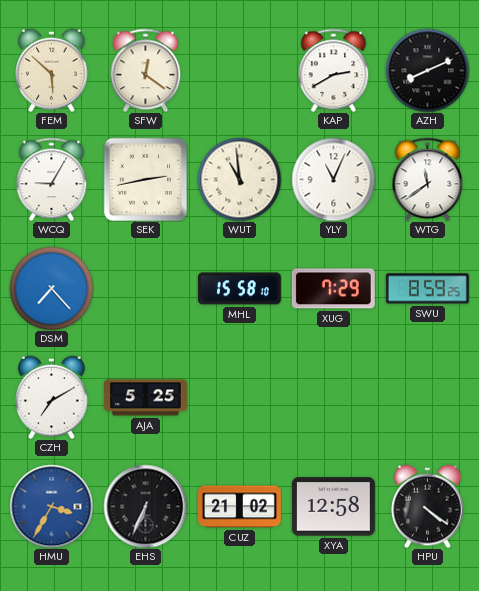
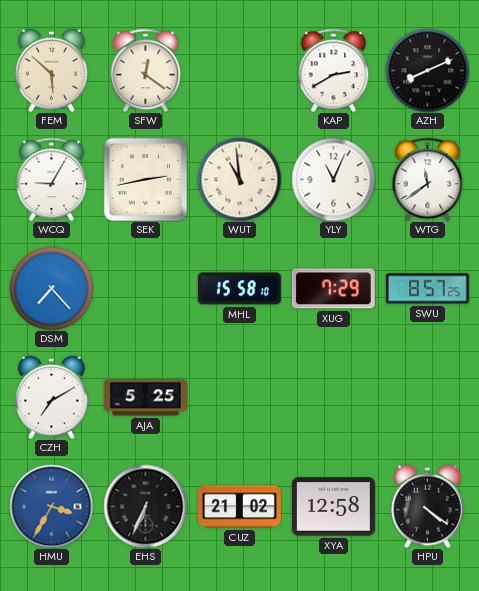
SWU: 8:59 -> 8:57 (427, 289)
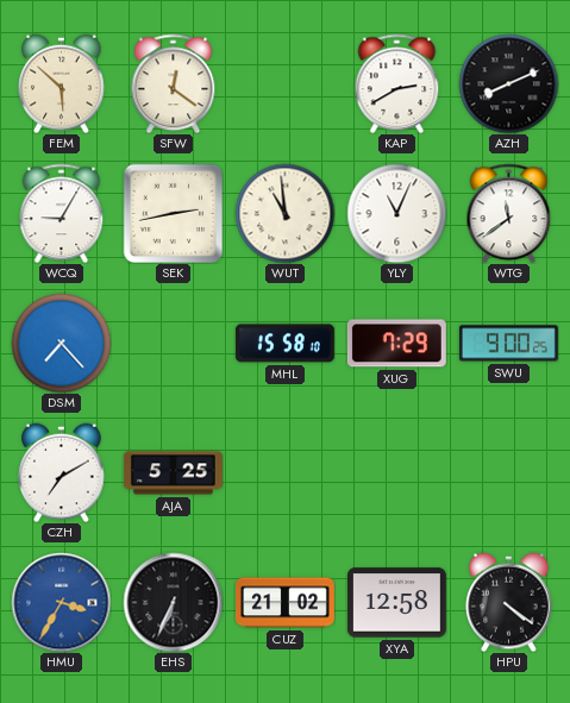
SWU: 8:57 -> 9:00 (508, 344)
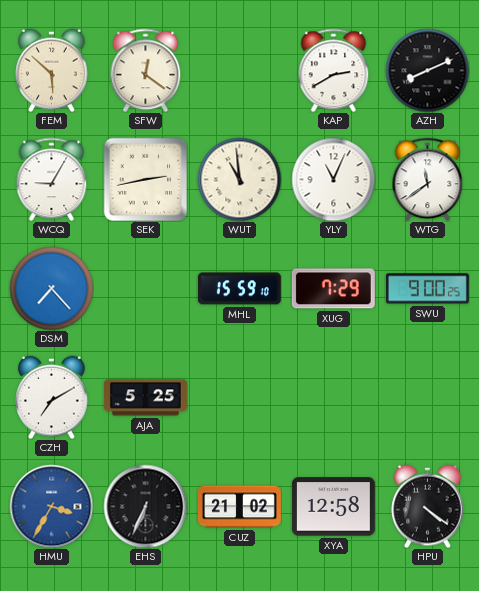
MHL: 15:58 -> 15:59 (239, 289)
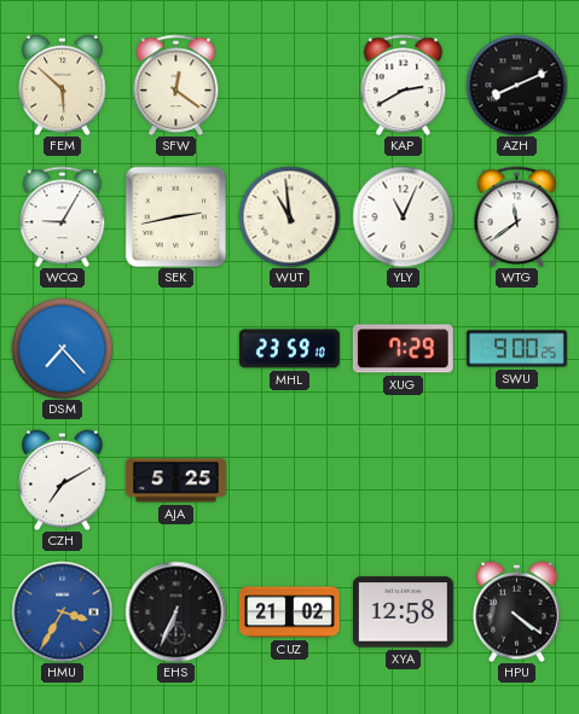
MHL: 15:59 -> 23:59 (289, 349)
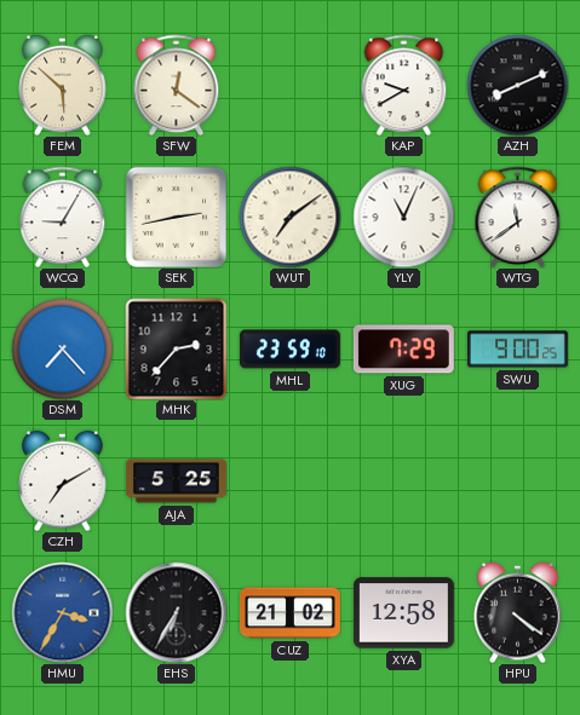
KAP: 2:40 -> 9:40 (404, 85)
WUT: 10:59 -> 7:09 (289, 217)
MHK: none -> 2:37 (176, 348)
EHS: 6:34 -> 6:35 (176, 612)
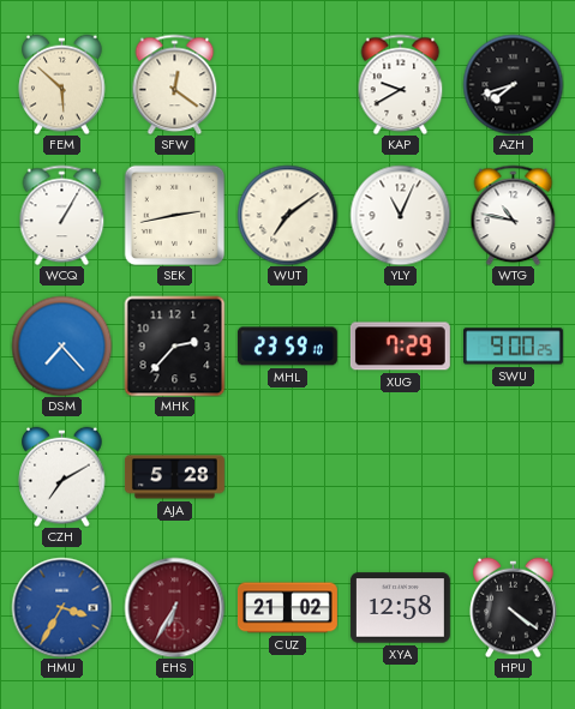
AZH: 8:11 -> 7:42 (513, 84)
WCQ: 9:05 -> 1:05 (62, 215)
WTG: 11:39 -> 10:47 (514, 215)
AJA: 5:25 -> 5:28 (174, 477)
EHS dial: black -> burgundy (174, 607)
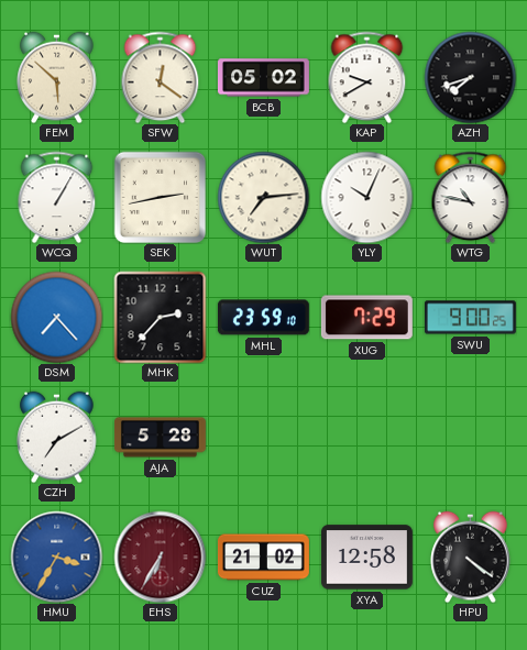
BCB: none -> 05:02 (263, 78)
WUT: 7:09 -> 7:14 (263, 197)
YLY: 11:04 -> 10:04 (366, 197)
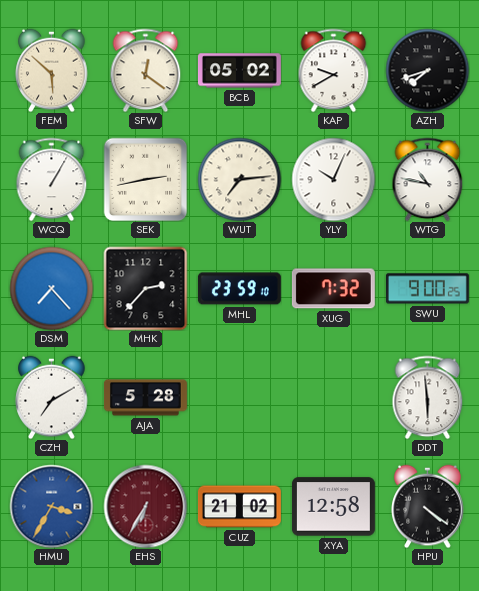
XUG: 7:29 -> 7:32 (333, 289)
DDT: none -> 5:59 (428, 397)
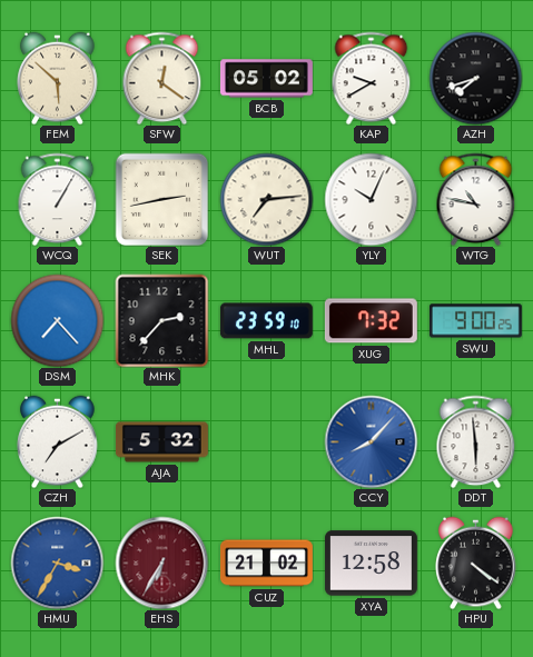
AJA: 5:28 -> 5:32 (161, 442)
CCY: none -> 8:07 (371, 441)
